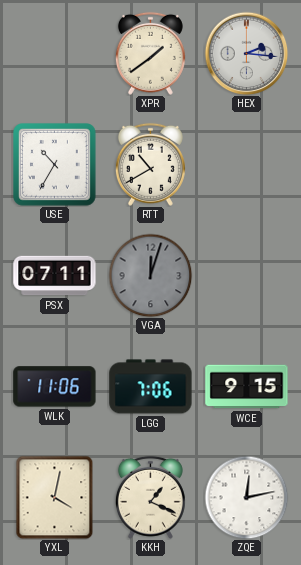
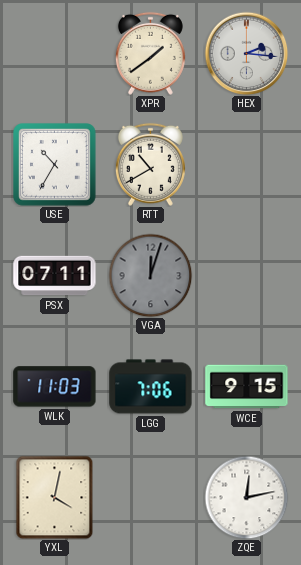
WLK: 11:06 -> 11:03 (55, 387)
KKH: 1:19 -> none (150, 497)
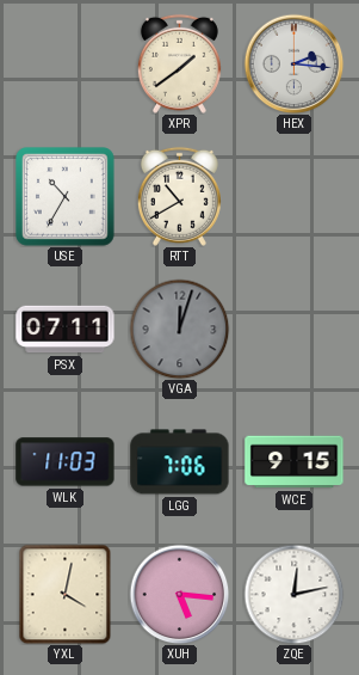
XUH: none -> 5:16 (179, 594)
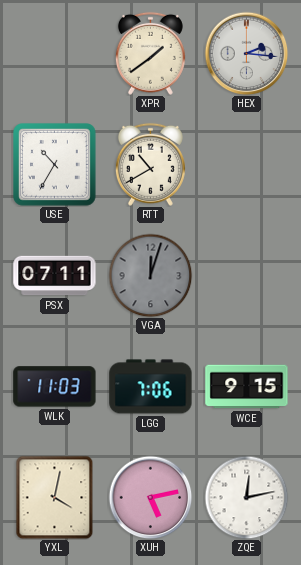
XUH: 5:16 -> 5:13 (150, 497)
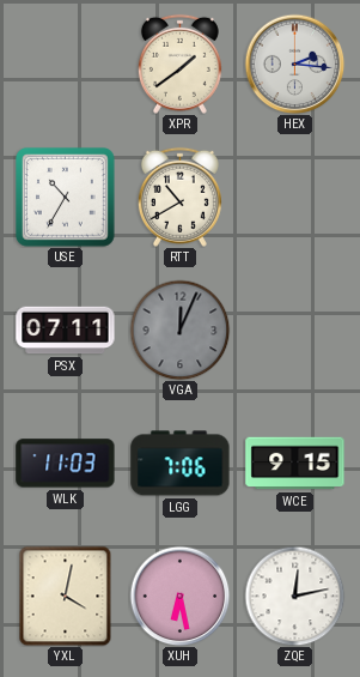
VGA: 12:03 -> 12:04 (179, 330)
XUH: 5:13 -> 6:28 (179, 596)
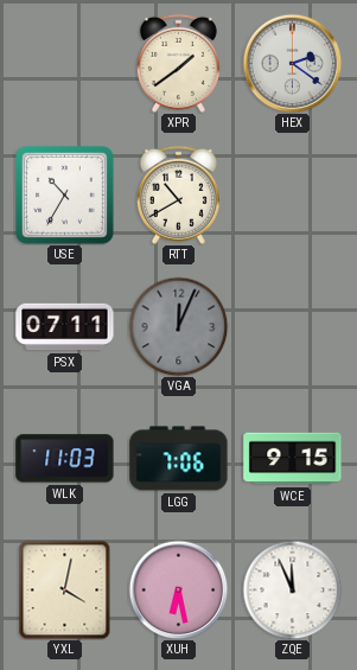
HEX: 2:16 -> 2:21 (292, 63)
ZQE: 12:13 -> 11:56 (292, 589)
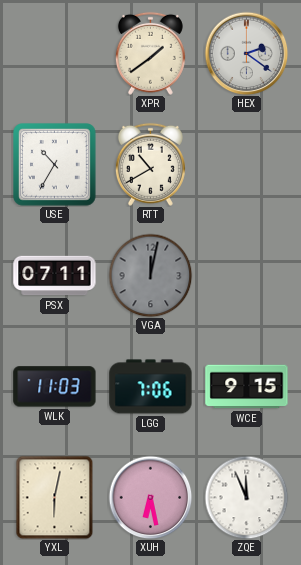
VGA: 12:04 -> 12:02 (150, 275)
YXL: 4:02 -> 6:02 (55, 497)
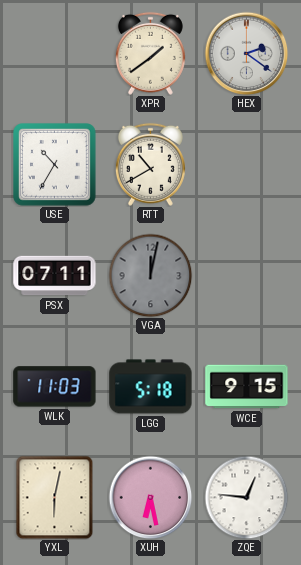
LGG: 7:06 -> 5:18 (151, 387)
ZQE: 11:56 -> 12:46 (246, 497)
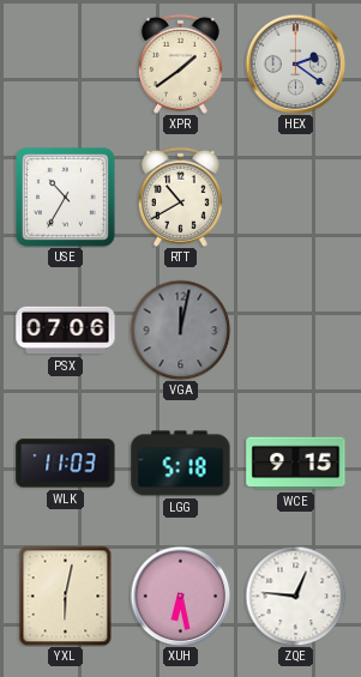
PSX: 07:11 -> 07:06 (66, 331)
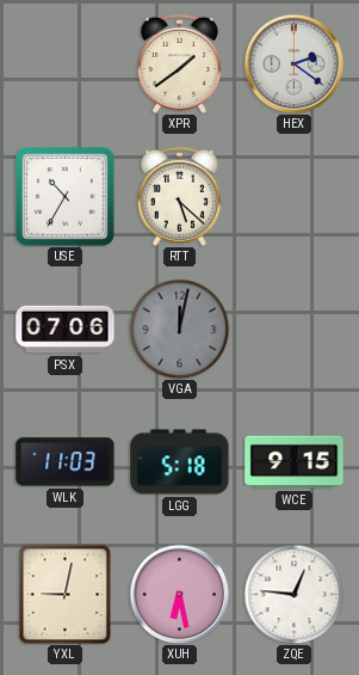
RTT: 10:40 -> 5:22 (179, 196)
YXL: 6:02 -> 9:02 (66, 594)
